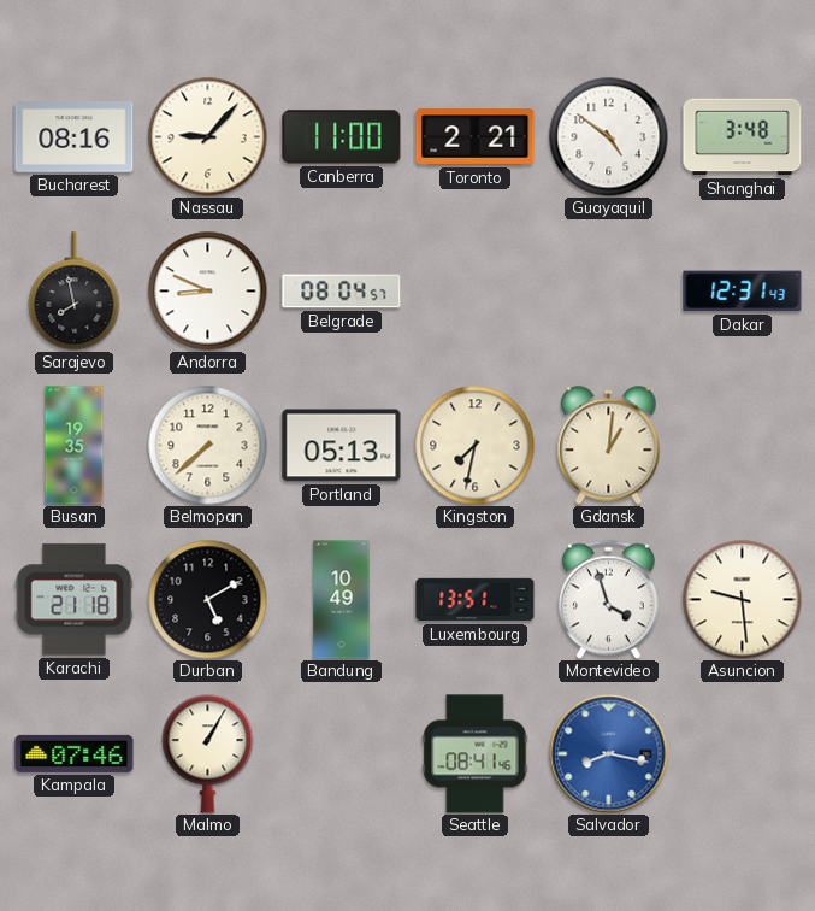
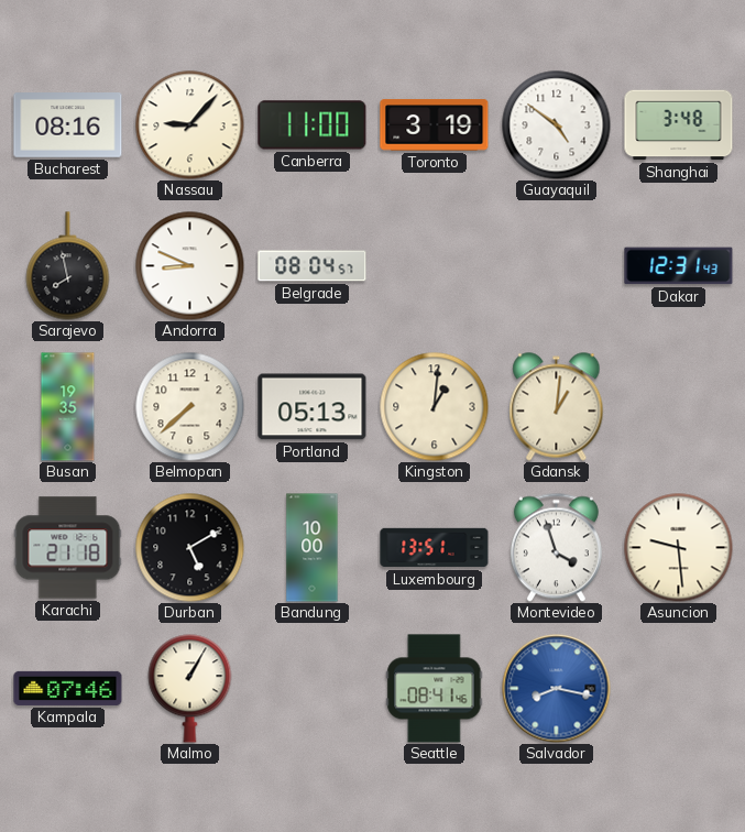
Toronto: 2:21 -> 3:19 (435, 125)
Kingston: 7:32 -> 1:01 (435, 407)
Bandung: 10:49 -> 10:00 (313, 548)
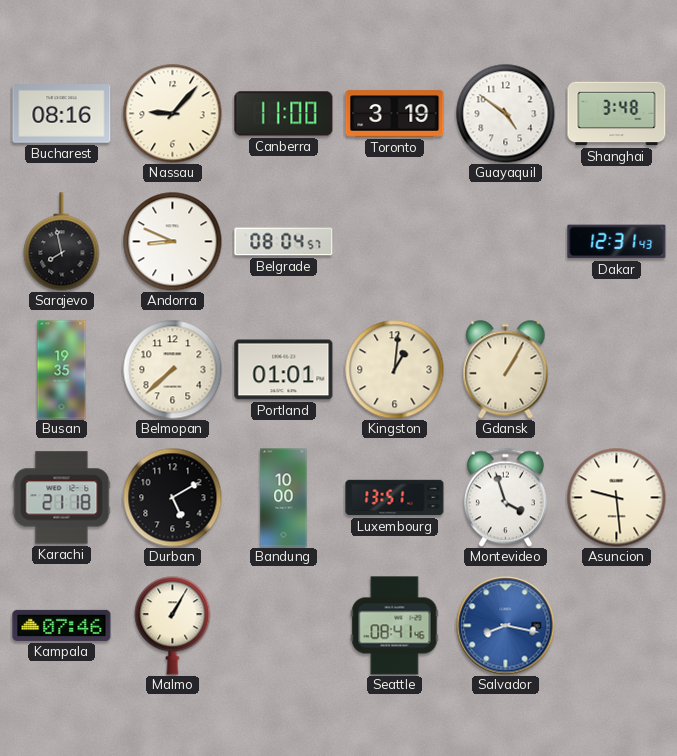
Portland: 05:13 -> 01:01 (284, 370)
Gdansk: 1:01 -> 1:05 (506, 370)
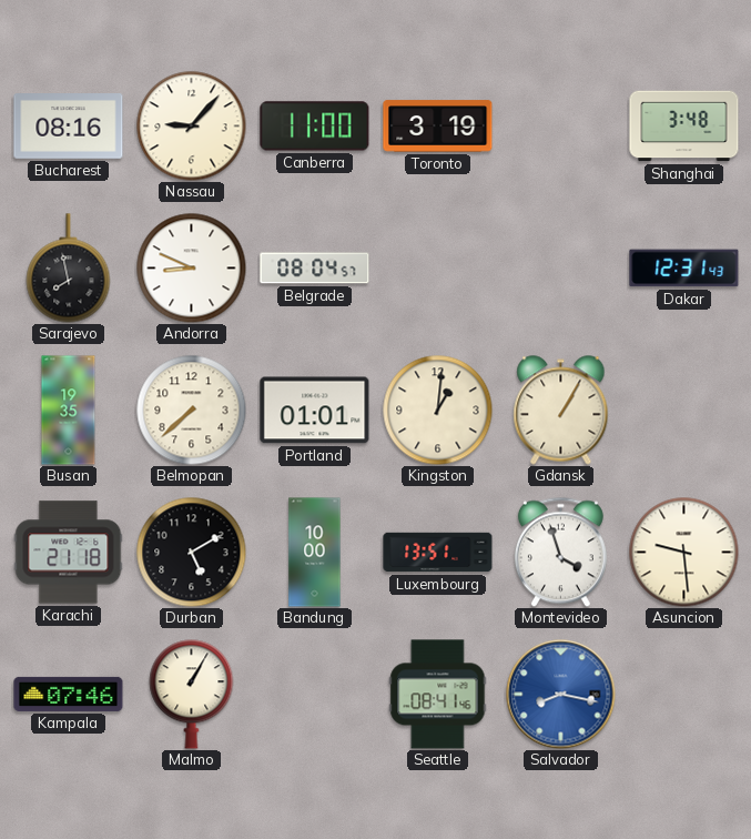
Guayaquil: 4:51 -> none (506, 114)
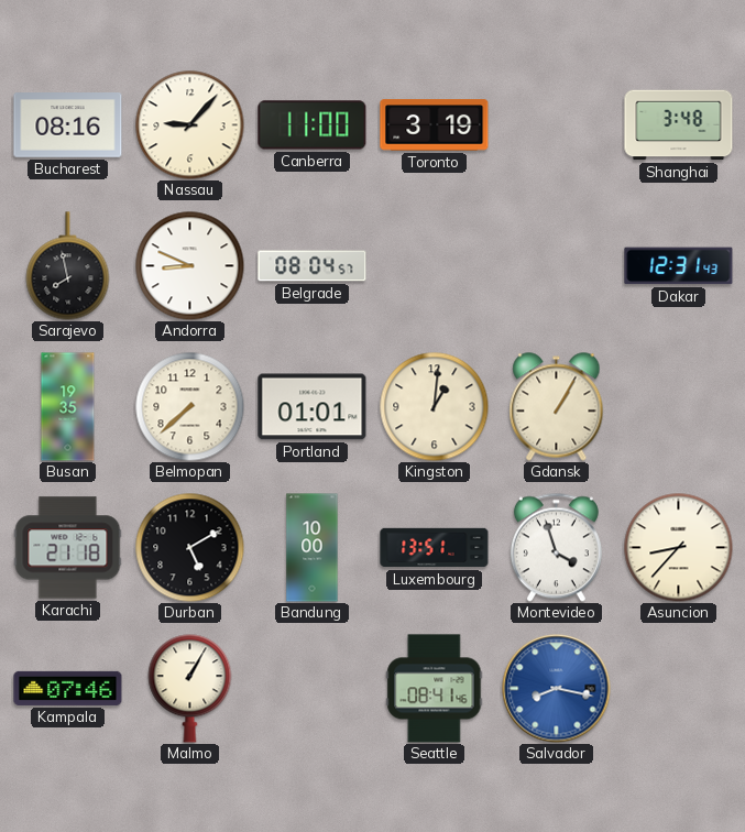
Asuncion: 9:29 -> 8:37 (679, 548)
